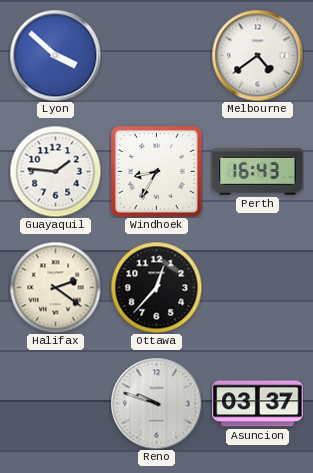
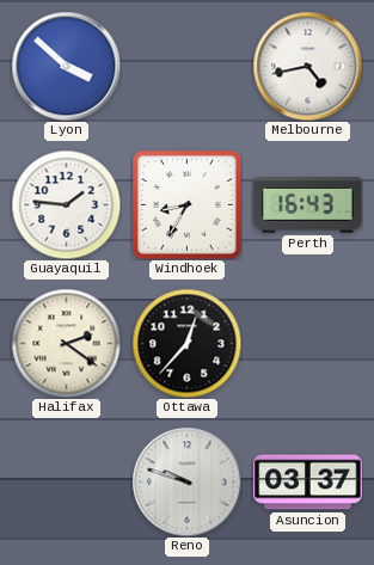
Melbourne: 4:39 -> 4:43 (307, 66)
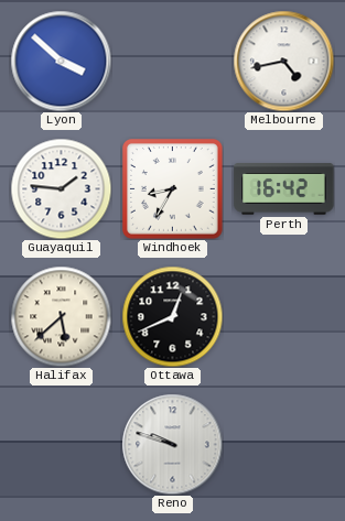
Perth: 16:43 -> 16:42 (284, 189)
Halifax: 2:21 -> 5:38 (61, 316)
Ottawa: 12:37 -> 12:41 (172, 316)
Asuncion: 03:37 -> none (308, 483)
